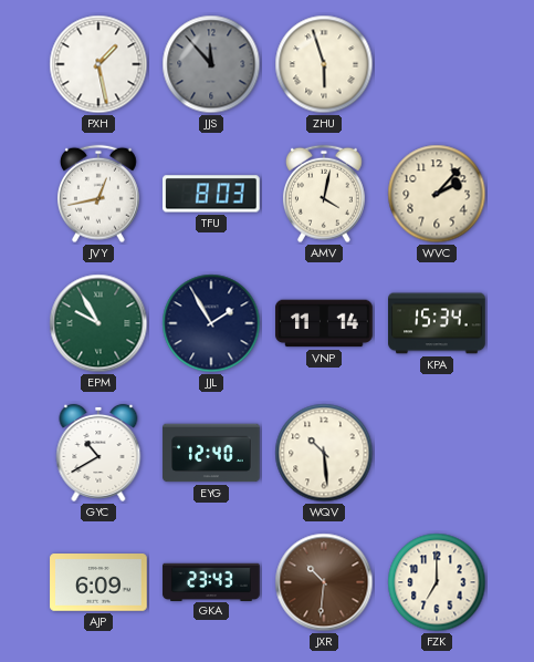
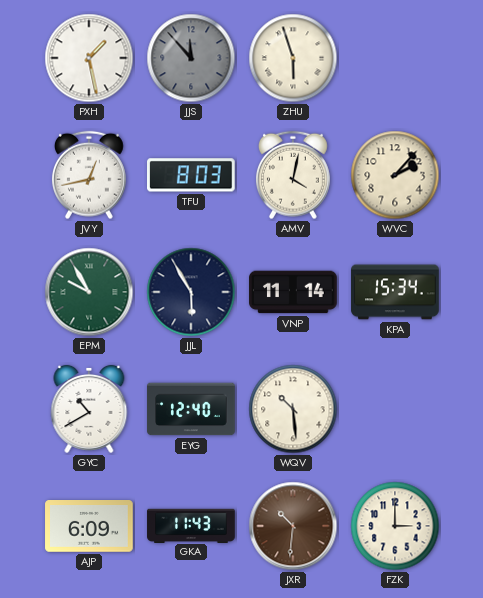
JJL: 1:55 -> 5:55 (191, 292)
GKA: 23:43 -> 11:43 (191, 525)
FZK: 7:00 -> 3:00 (395, 526)
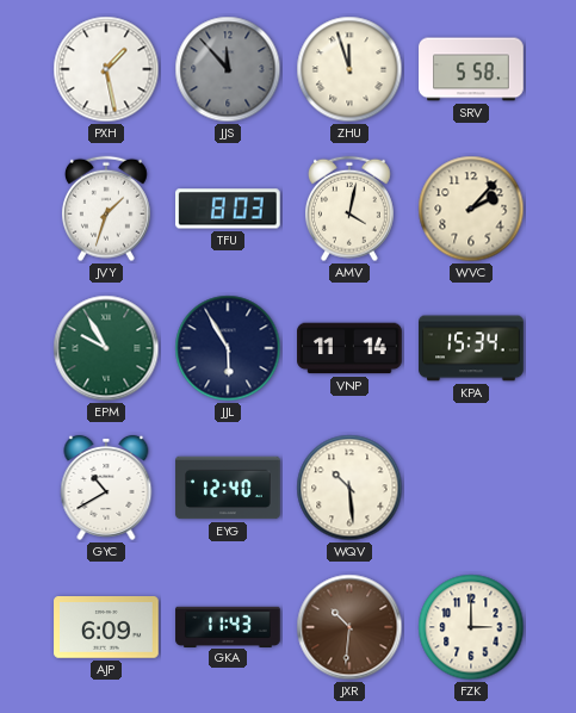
ZHU: 5:57 -> 11:57 (349, 69)
SRV: none -> 5:58 (471, 69)
JVY: 12:43 -> 1:33 (106, 209)
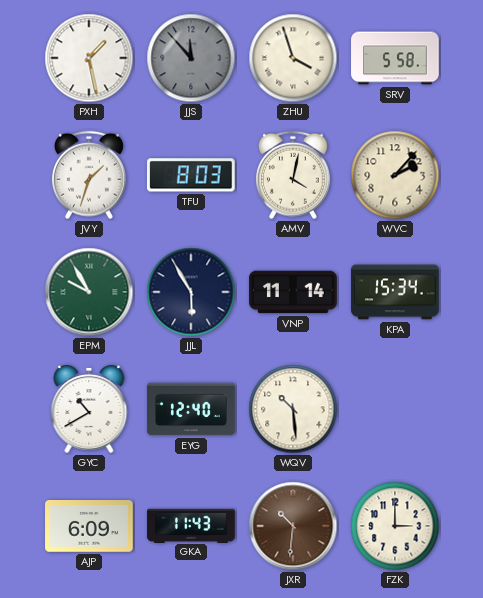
ZHU: 11:57 -> 3:57 (293, 58)
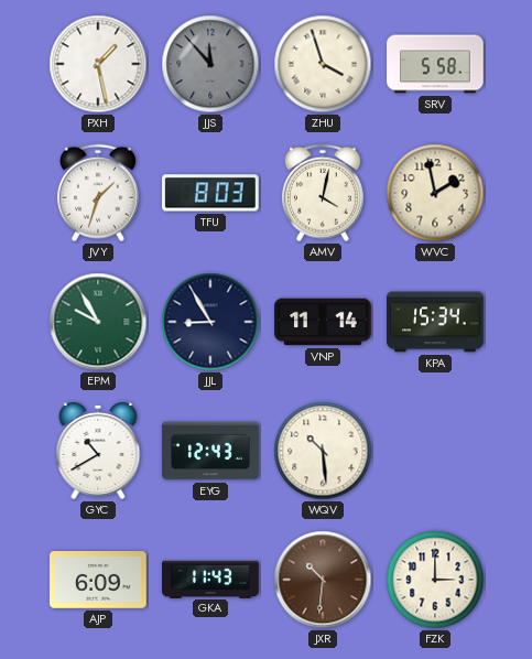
WVC: 2:07 -> 1:58 (435, 193)
JJL: 5:55 -> 8:55 (210, 322)
EYG: 12:40 -> 12:43 (210, 451)
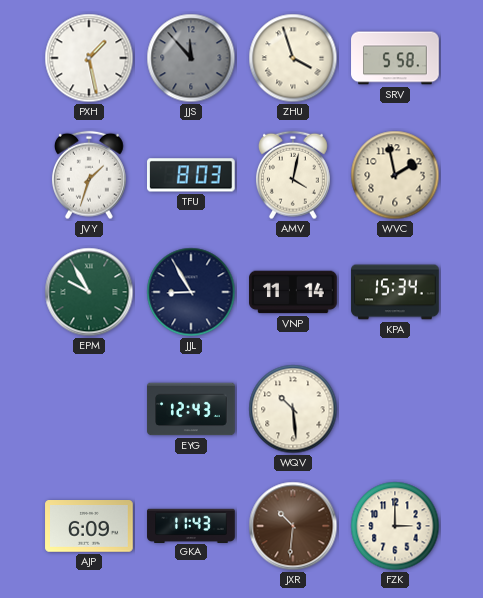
GYC: 10:40 -> none (98, 451)
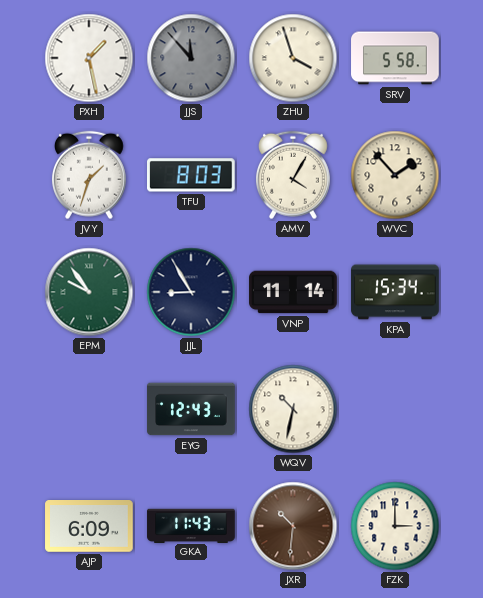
AMV: 4:02 -> 4:05 (293, 175)
WVC: 1:58 -> 1:53 (395, 175)
EPM: 9:55 -> 9:54 (89, 292)
WQV: 10:29 -> 10:32 (293, 409)
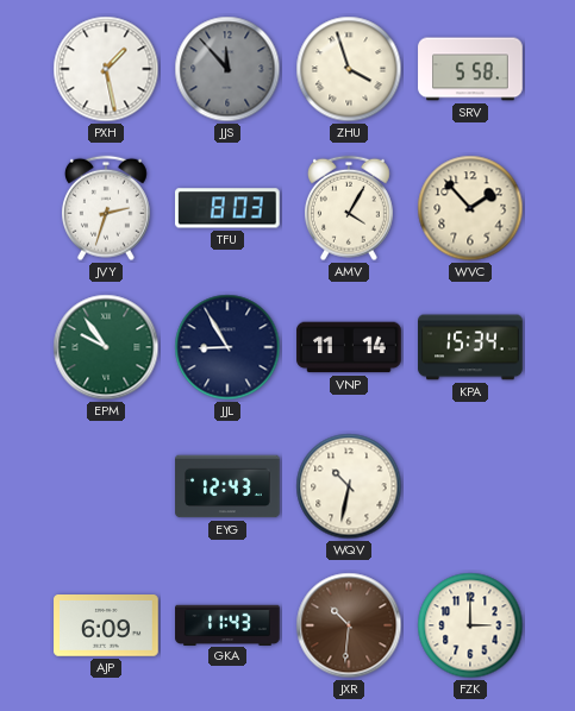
JVY: 1:33 -> 2:33 (106, 208)
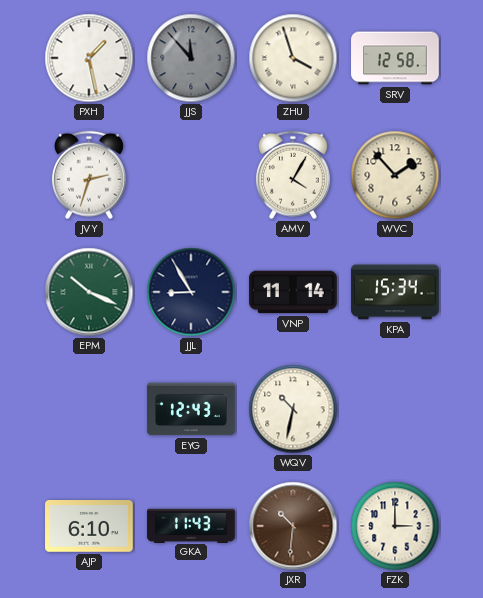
SRV: 5:58 -> 12:58 (395, 58)
TFU: 8:03 -> none (229, 208)
EPM: 9:54 -> 10:19 (89, 292)
AJP: 6:09 -> 6:10 (89, 527)
